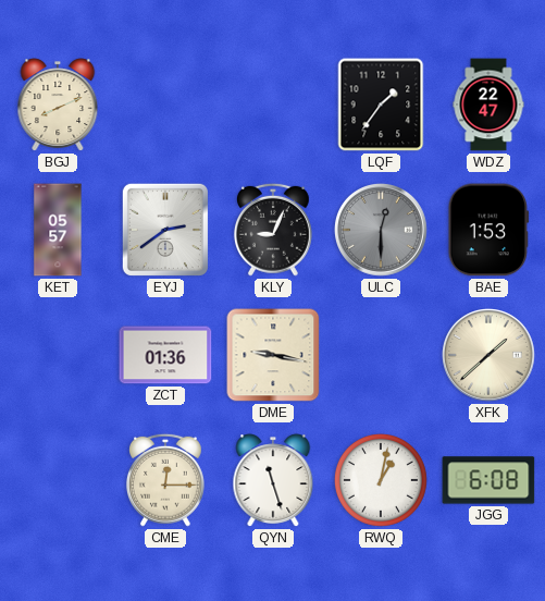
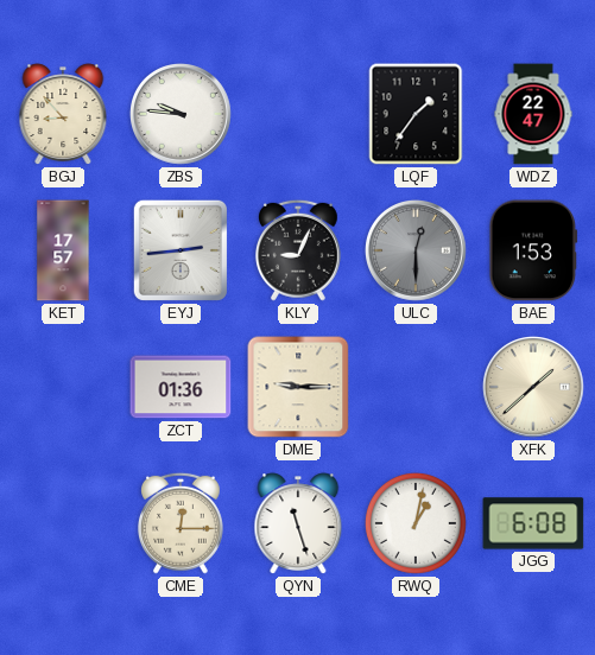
BGJ: 8:11 -> 8:53 (63, 114)
ZBS: none -> 9:46 (182, 115)
KET: 05:57 -> 17:57 (63, 250)
EYJ: 2:39 -> 2:44 (181, 250)
DME: 9:17 -> 9:15 (298, 387)
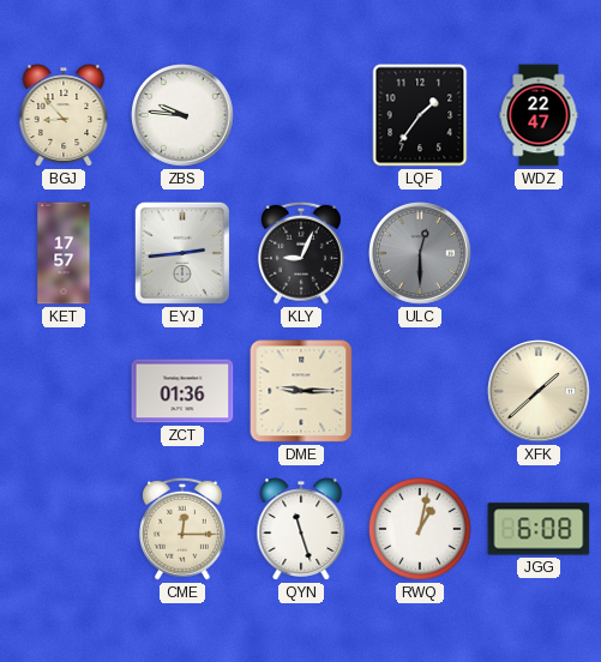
BAE: 1:53 -> none (533, 250)
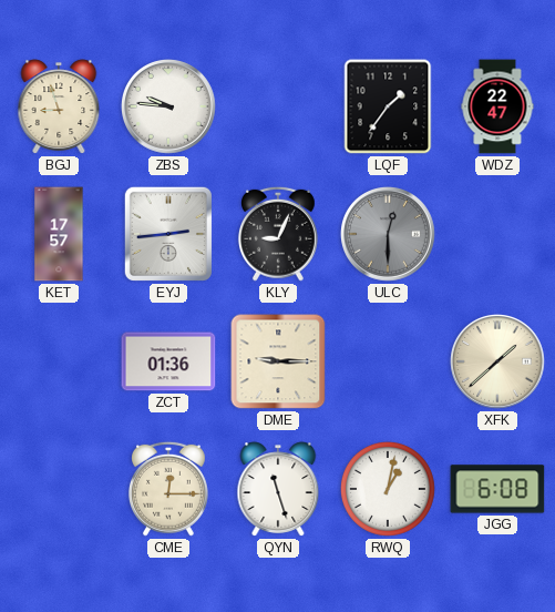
BGJ: 8:53 -> 8:57 (59, 106)
